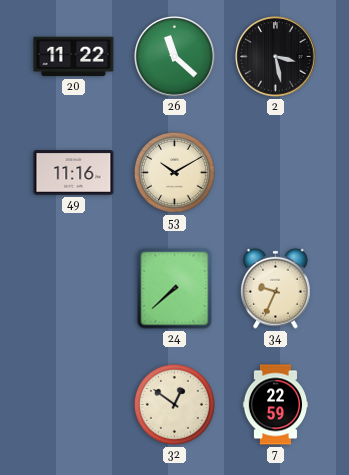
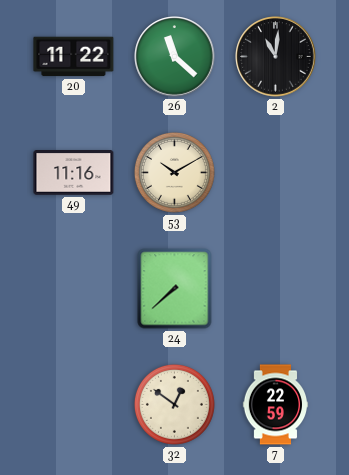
2: 3:28 -> 11:01 (276, 57)
34: 9:34 -> none (276, 288)
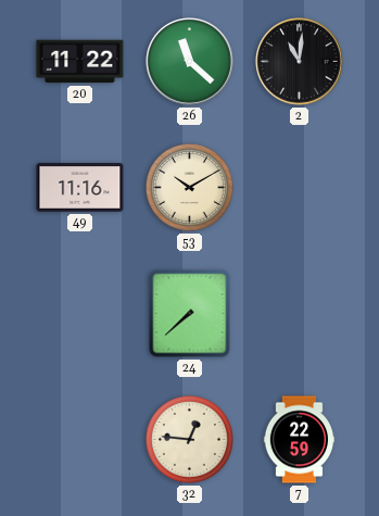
32: 12:51 -> 12:46 (189, 439)
